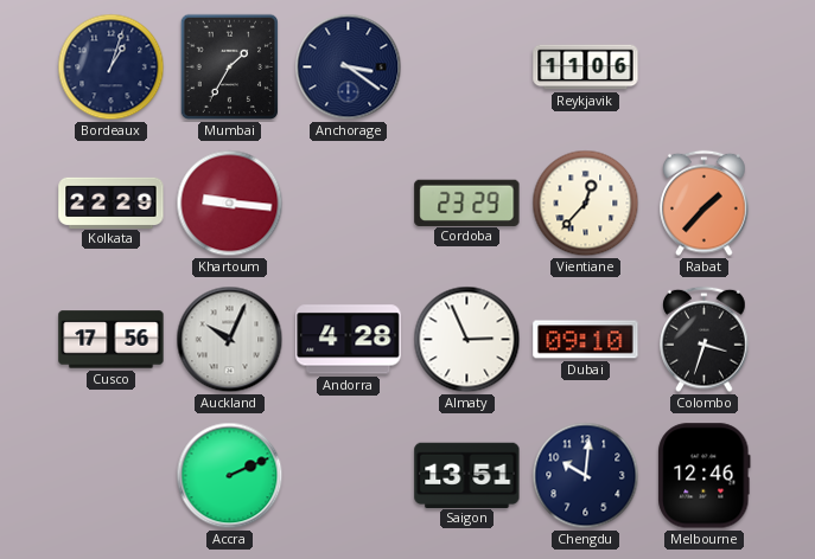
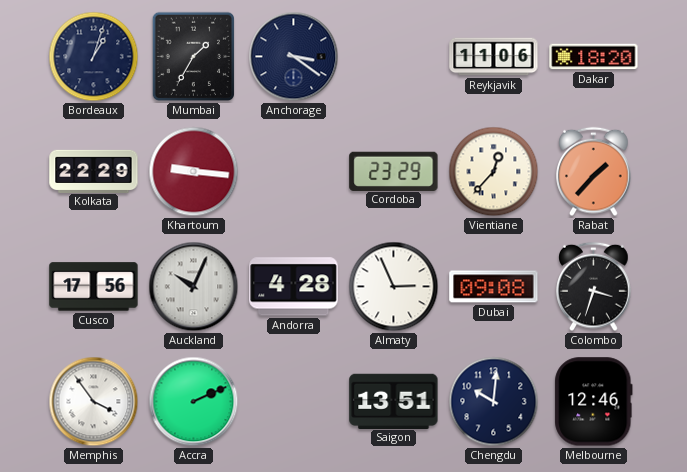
Dakar: none -> 18:20 (594, 57)
Dubai: 09:10 -> 09:08 (494, 287)
Memphis: none -> 3:54 (94, 402)
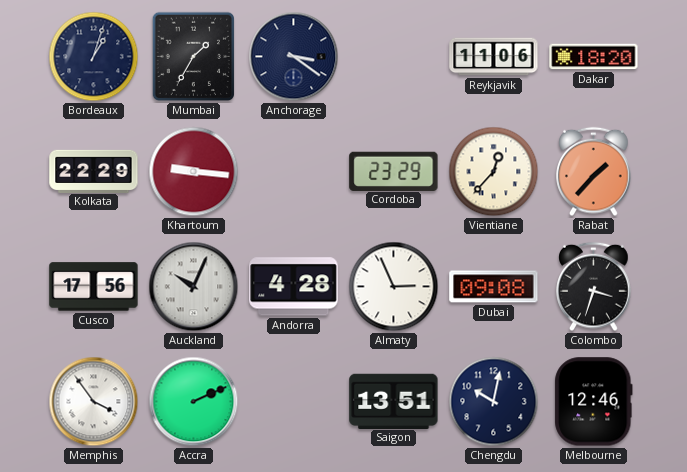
Chengdu: 10:01 -> 10:02 (494, 402)
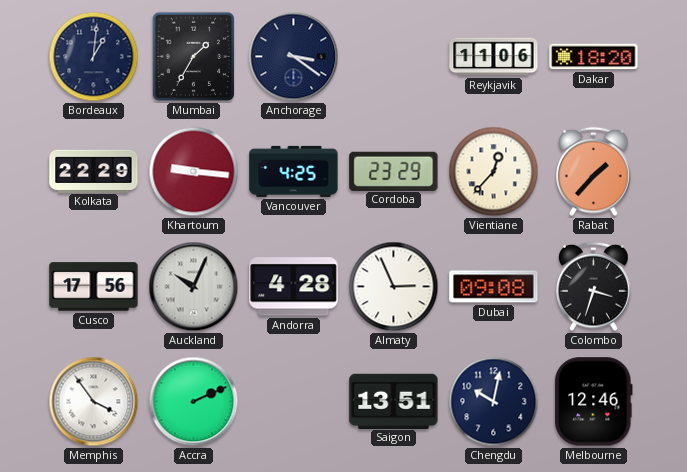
Bordeaux: 1:03 -> 1:01 (94, 57)
Vancouver: none -> 4:25 (294, 171)
